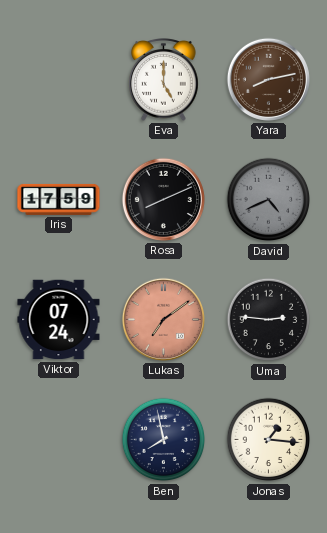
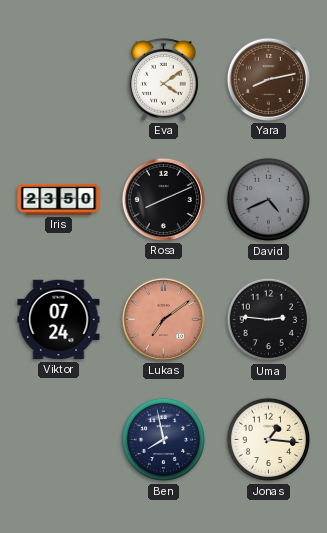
Eva: 5:00 -> 4:09 (164, 80)
Iris: 17:59 -> 23:50 (59, 199)
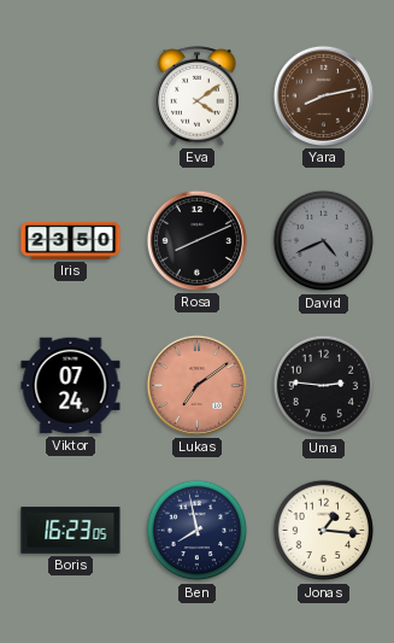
Boris: none -> 16:23 (71, 531)
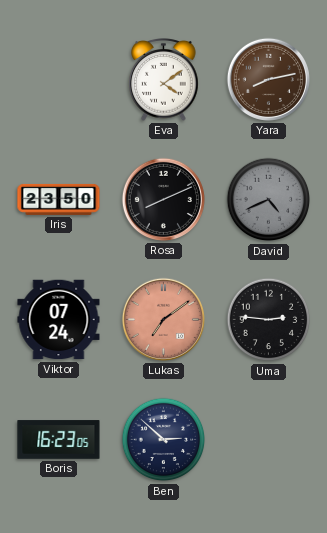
Ben: 7:58 -> 2:52 (164, 440)
Jonas: 1:16 -> none (324, 531)
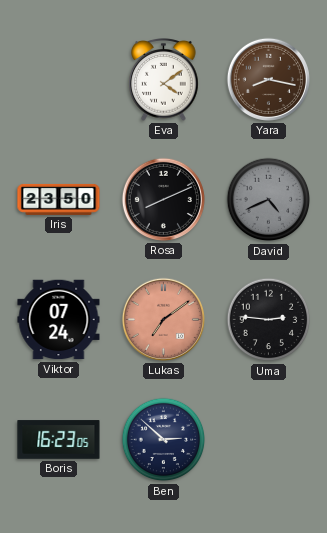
Yara: 8:13 -> 8:17 (268, 79)
